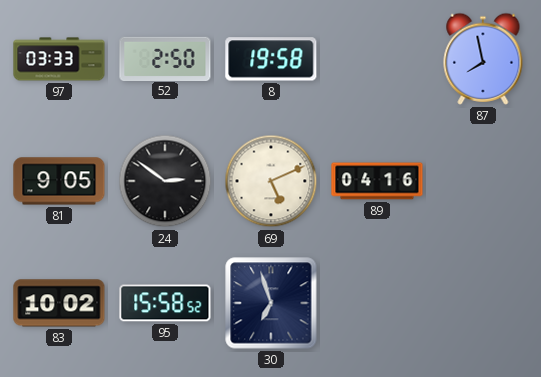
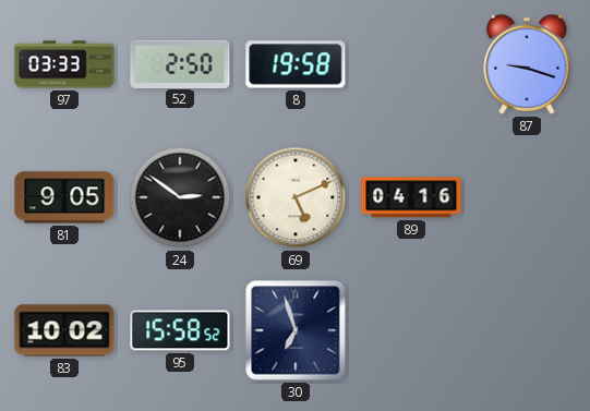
87: 7:58 -> 9:18 (527, 64)
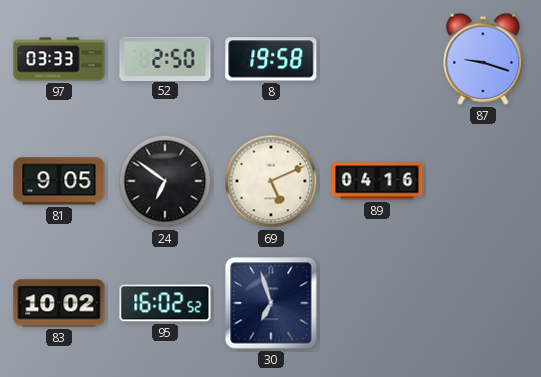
24: 2:51 -> 6:51 (165, 181)
95: 15:58 -> 16:02 (165, 303)
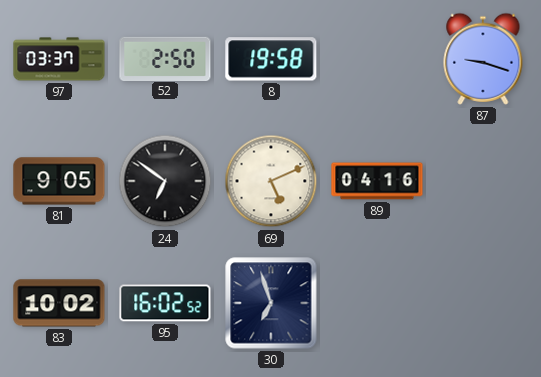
97: 03:33 -> 03:37 (59, 59)
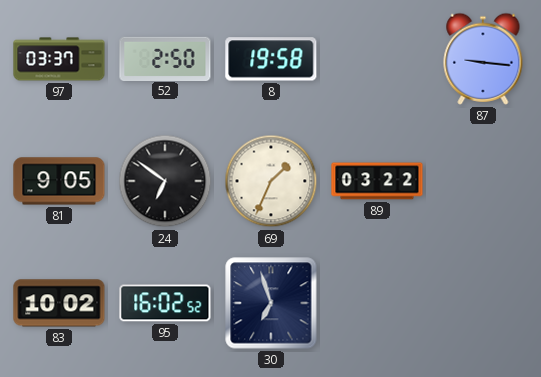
87: 9:18 -> 9:16 (483, 59)
69: 5:11 -> 1:34 (271, 181)
89: 04:16 -> 03:22 (377, 181)
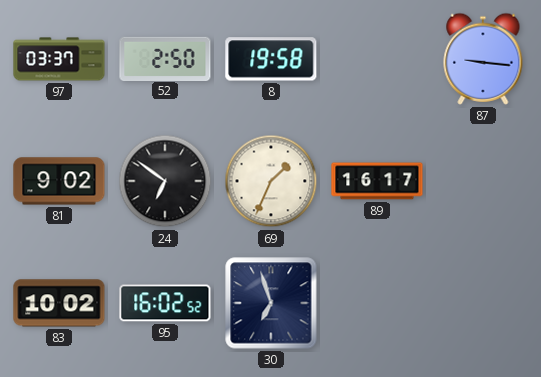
81: 9:05 -> 9:02 (59, 181)
89: 03:22 -> 16:17 (377, 181)
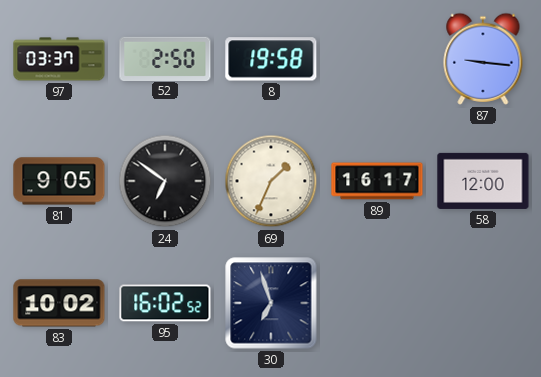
81: 9:02 -> 9:05 (59, 181)
58: none -> 12:00 (483, 181)
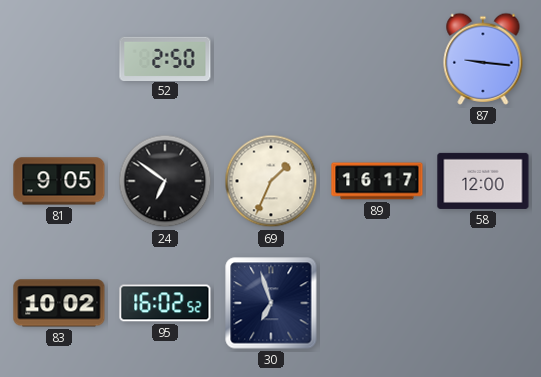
97: 03:37 -> none (59, 59)
8: 19:58 -> none (271, 59)
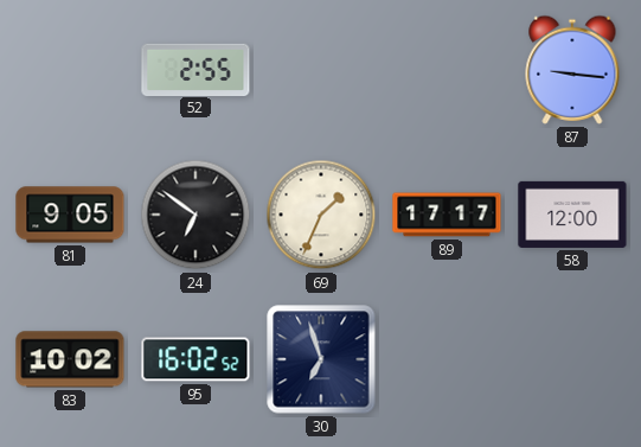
52: 2:50 -> 2:55 (195, 69)
89: 16:17 -> 17:17 (447, 215)
